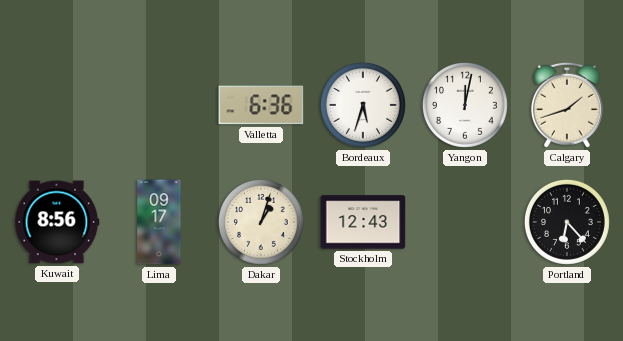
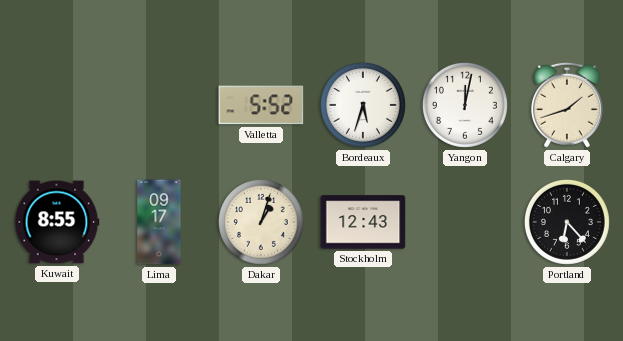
Valletta: 6:36 -> 5:52 (261, 105)
Kuwait: 8:56 -> 8:55 (57, 222)
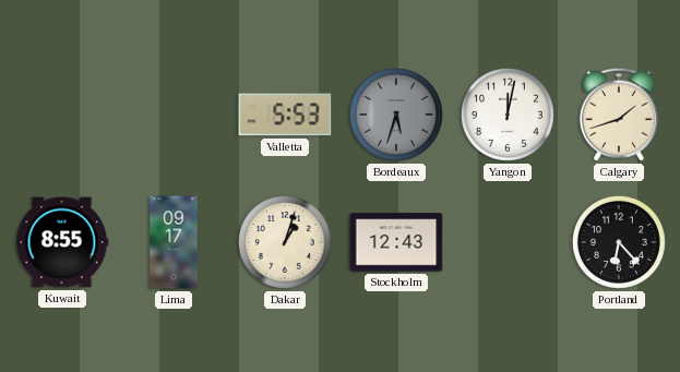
Valletta: 5:52 -> 5:53 (285, 115)
Bordeaux dial: white -> grey (396, 115)
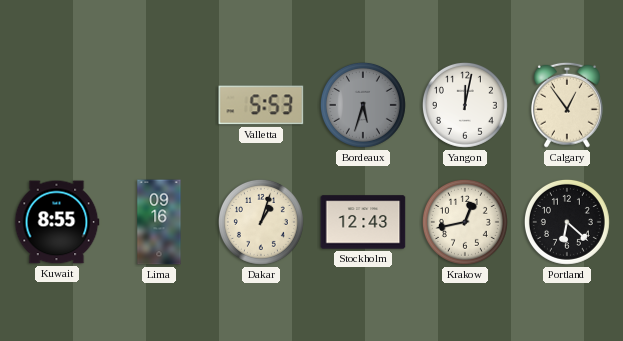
Calgary: 1:42 -> 12:54 (567, 105)
Lima: 09:17 -> 09:16 (159, 222)
Krakow: none -> 12:43 (465, 222)
Portland: 6:23 -> 6:22 (567, 222)
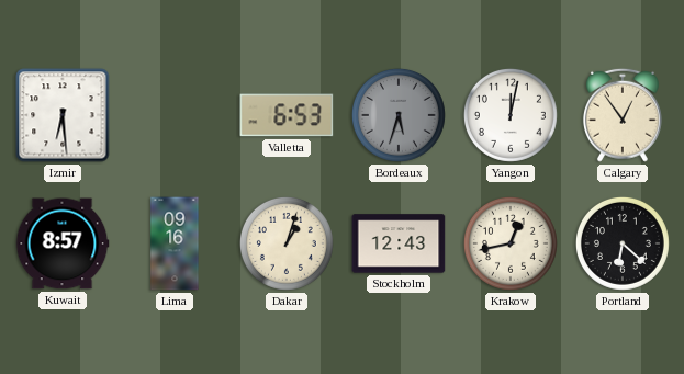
Izmir: none -> 6:29 (63, 115)
Valletta: 5:53 -> 6:53 (287, 115)
Kuwait: 8:55 -> 8:57 (63, 243)
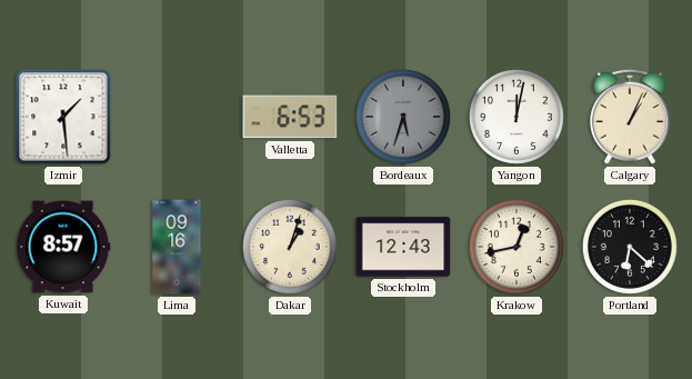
Izmir: 6:29 -> 1:29 (63, 117)
Calgary: 12:54 -> 1:04 (630, 117)
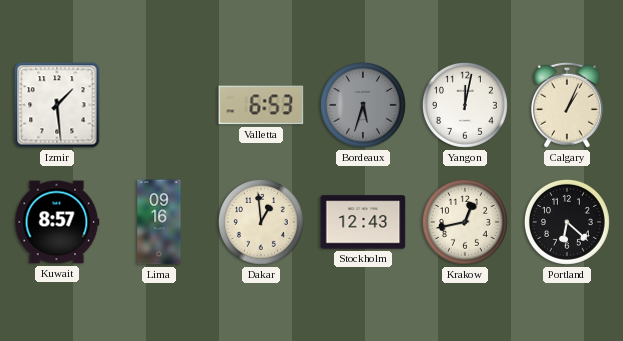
Dakar: 1:03 -> 12:59 (261, 222)
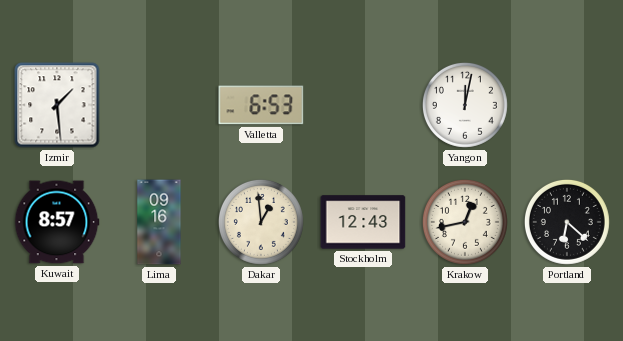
Bordeaux: 5:33 -> none (363, 105)
Calgary: 1:04 -> none (567, 105)
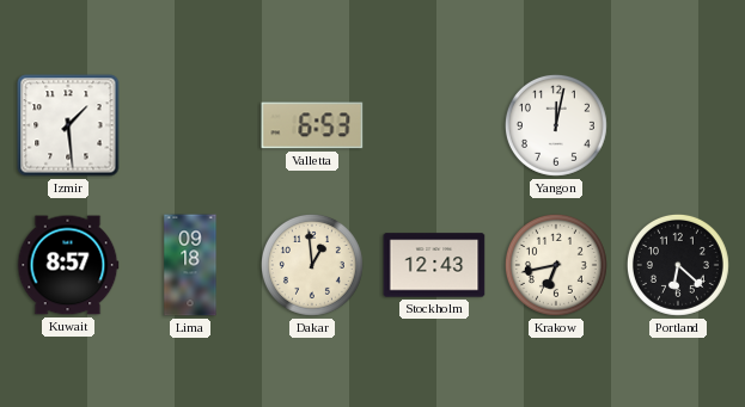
Lima: 09:16 -> 09:18 (190, 265)
Krakow: 12:43 -> 6:43 (556, 265)
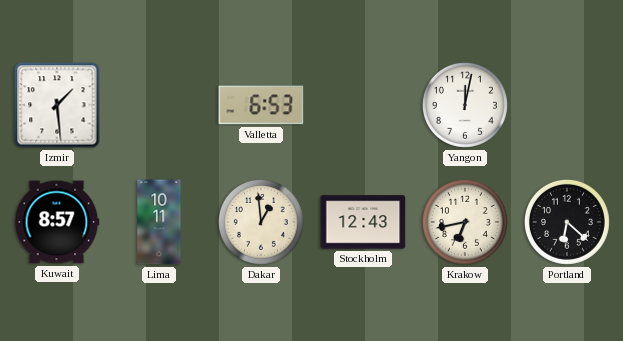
Lima: 09:18 -> 10:11 (159, 222)
